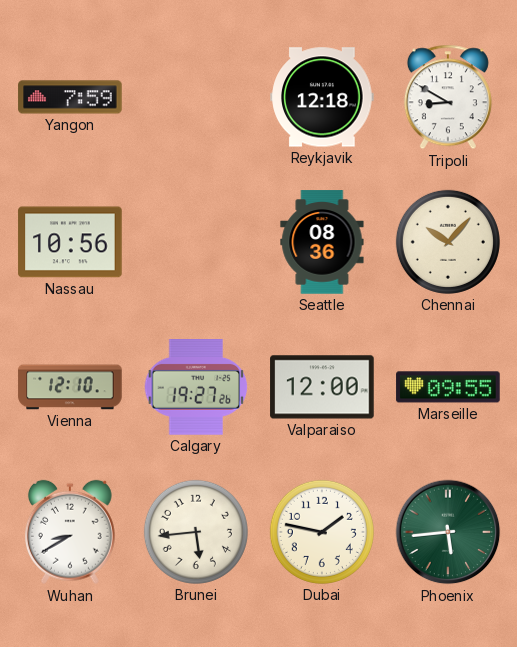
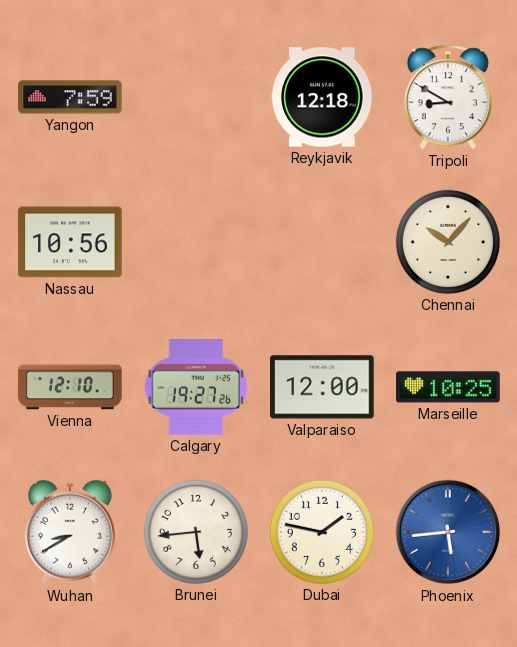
Seattle: 08:36 -> none (322, 242)
Marseille: 09:55 -> 10:25 (448, 387)
Phoenix dial: green -> blue (448, 532)
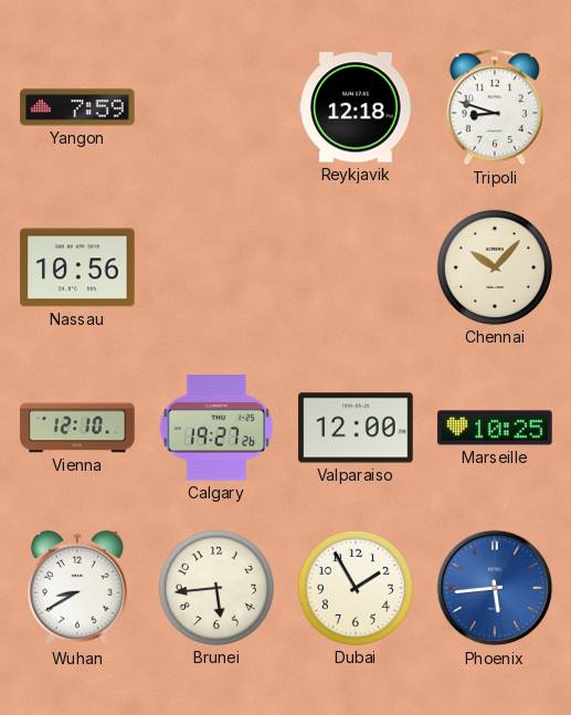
Tripoli: 8:50 -> 8:48 (495, 107)
Dubai: 1:47 -> 1:55 (356, 588)
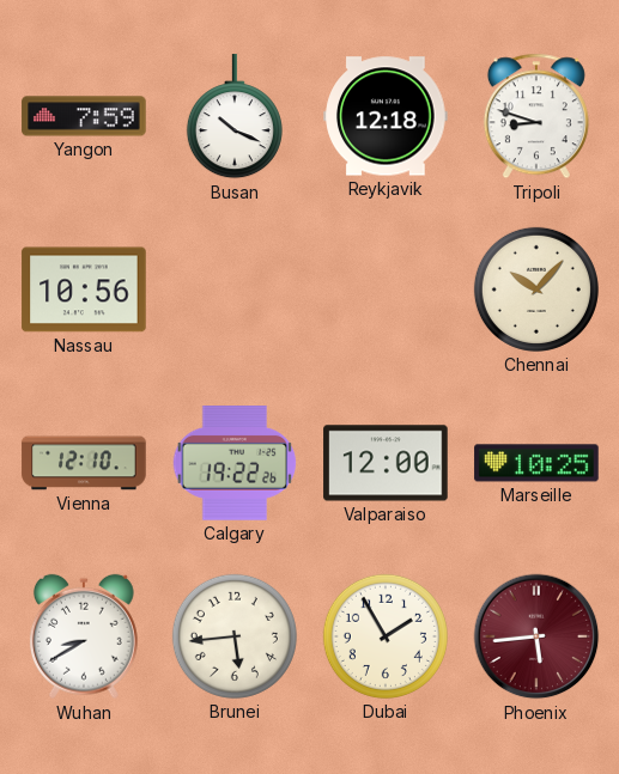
Busan: none -> 10:19 (235, 117)
Calgary: 19:27 -> 19:22 (235, 464)
Phoenix dial: blue -> burgundy (536, 636)
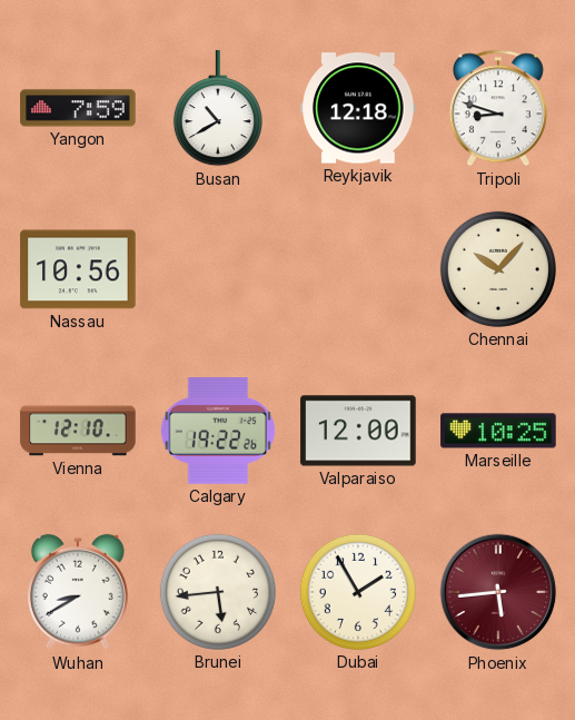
Busan: 10:19 -> 10:40 (218, 109)
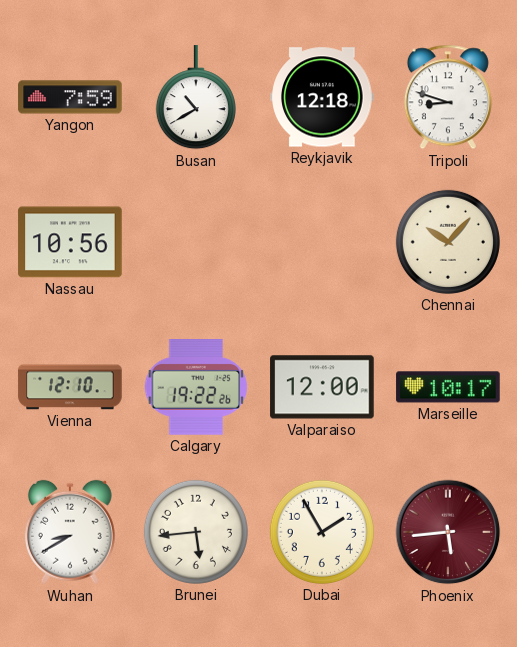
Marseille: 10:25 -> 10:17 (448, 387)
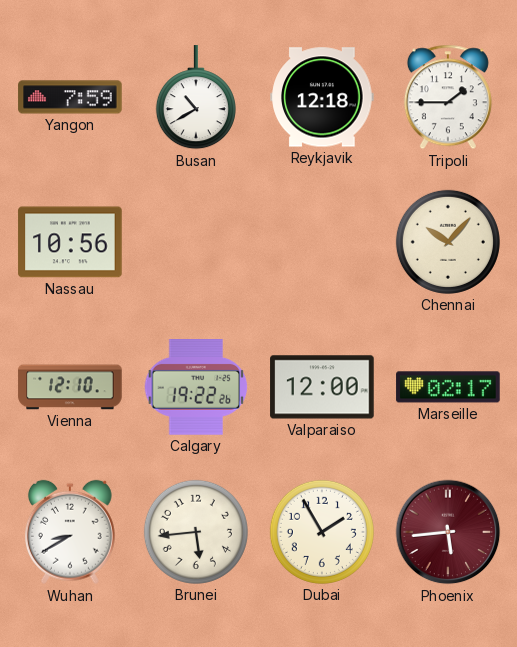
Tripoli: 8:48 -> 1:45 (448, 97)
Marseille: 10:17 -> 02:17 (448, 387)
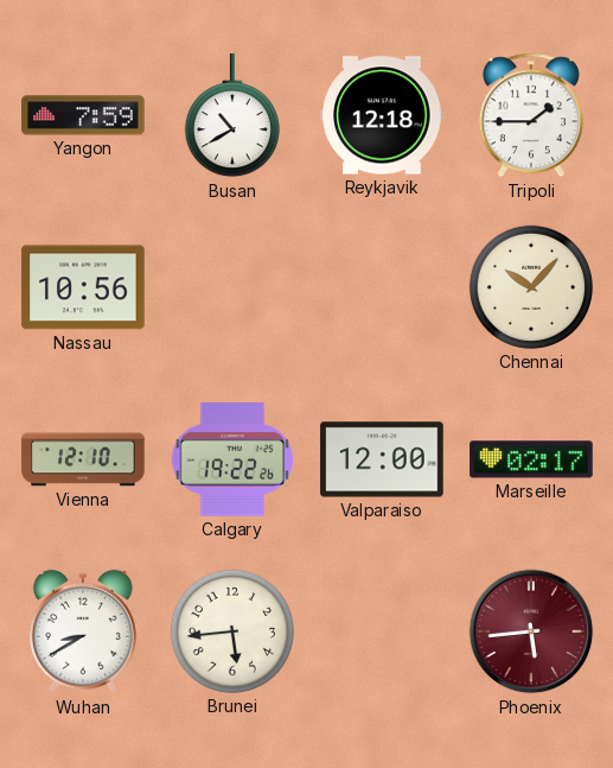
Dubai: 1:55 -> none (322, 532)
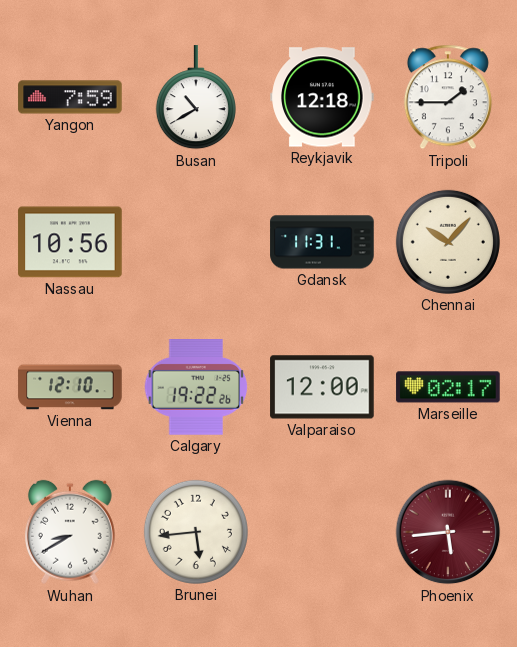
Gdansk: none -> 11:31 (322, 242)
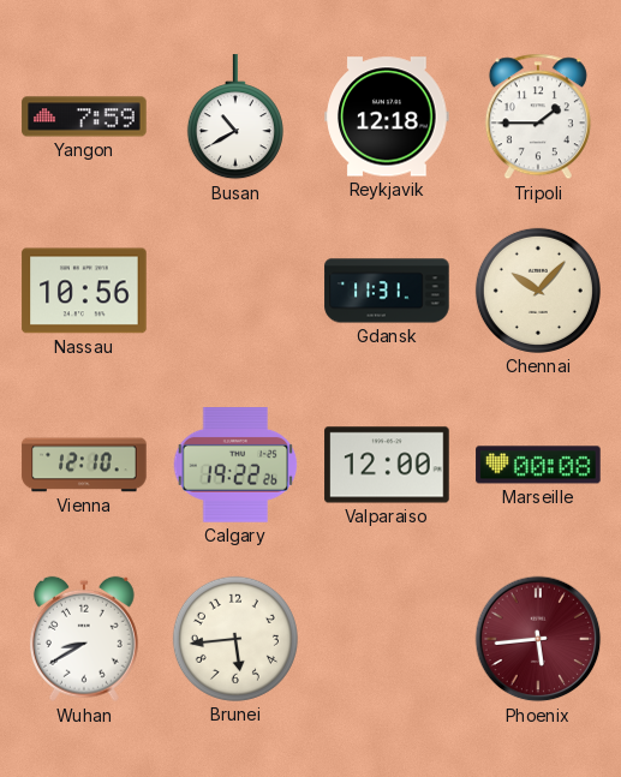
Marseille: 02:17 -> 00:08 (538, 465)
